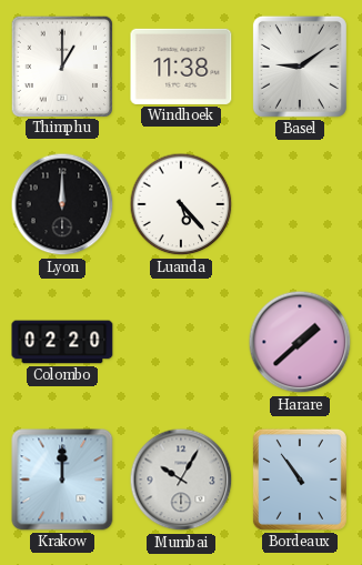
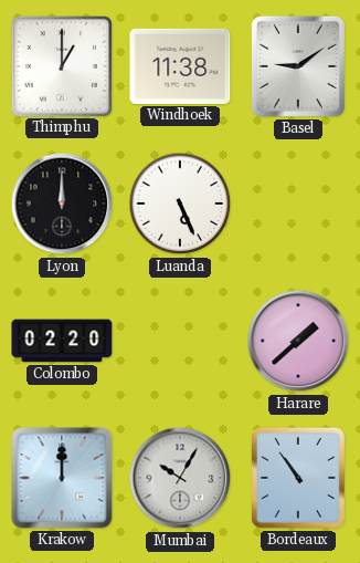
Luanda: 5:23 -> 5:26 (180, 204)
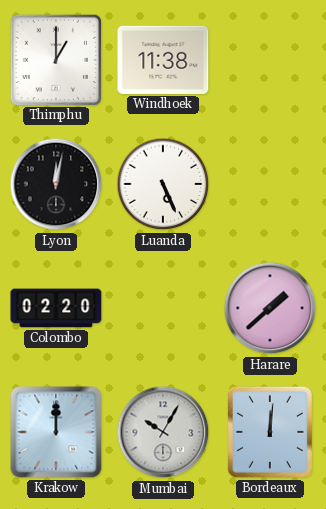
Basel: 9:09 -> none (298, 66)
Lyon: 12:00 -> 12:02 (56, 184)
Bordeaux: 10:54 -> 12:01 (270, 432)
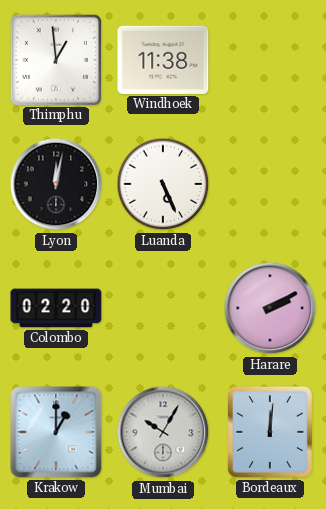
Thimphu: 1:00 -> 12:59 (55, 59)
Harare: 1:38 -> 2:10 (270, 308)
Krakow: 12:00 -> 1:00 (56, 432)
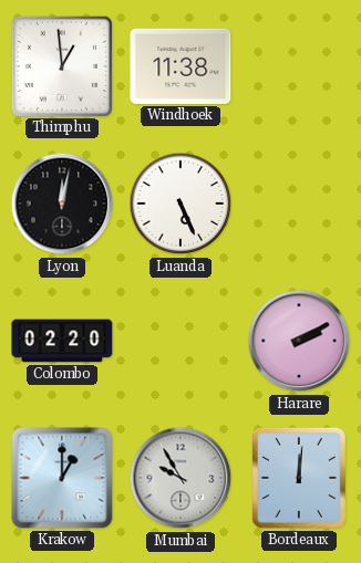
Mumbai: 10:05 -> 9:55 (180, 478)
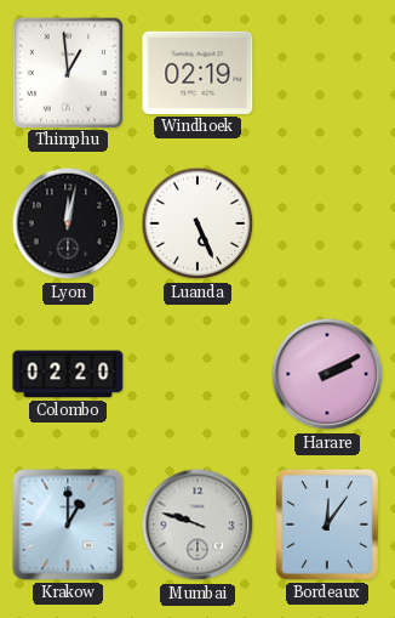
Windhoek: 11:38 -> 02:19 (198, 73)
Mumbai: 9:55 -> 9:48 (198, 525)
Bordeaux: 12:01 -> 12:06 (327, 525)
